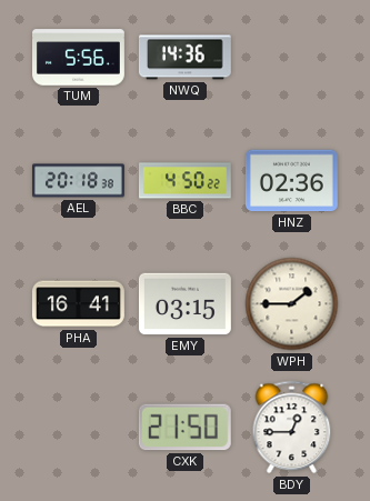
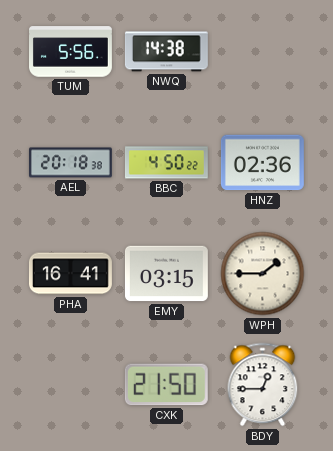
NWQ: 14:36 -> 14:38 (166, 52)
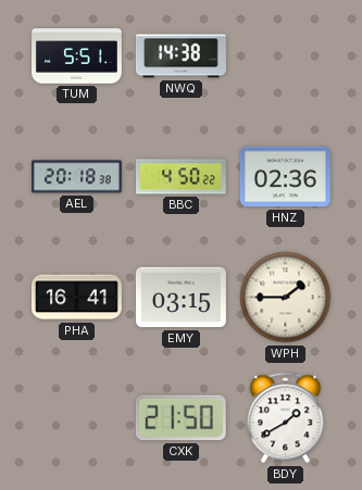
TUM: 5:56 -> 5:51 (77, 56)
BDY: 12:45 -> 1:40 (286, 418)
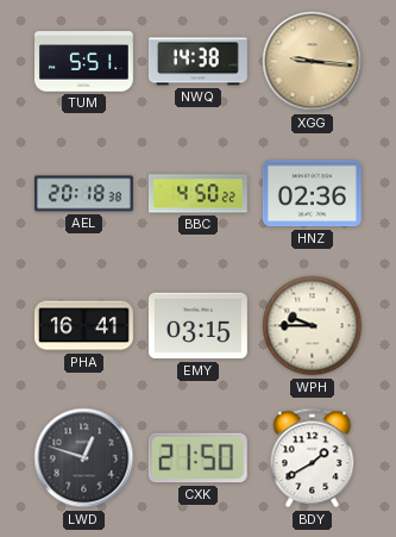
XGG: none -> 9:16 (313, 62)
WPH: 1:45 -> 9:45 (313, 326)
LWD: none -> 12:48 (84, 458)
